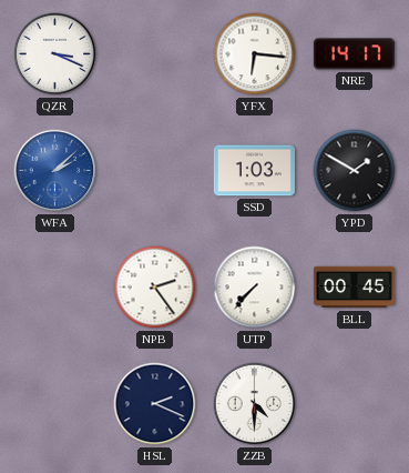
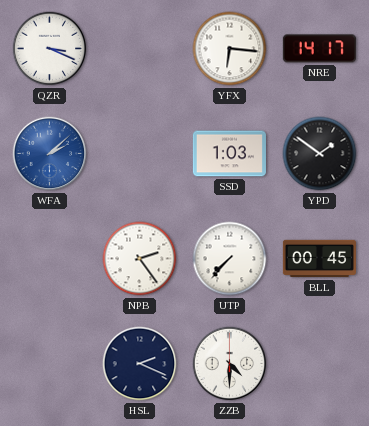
YPD: 1:50 -> 1:51 (320, 154)
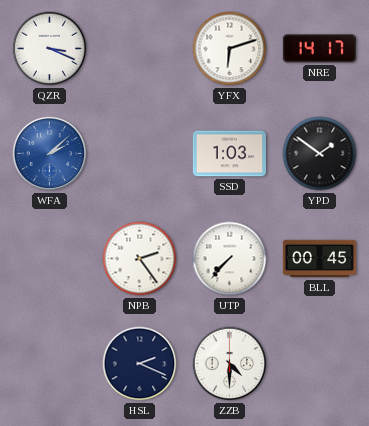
YFX: 6:16 -> 6:12 (230, 49)
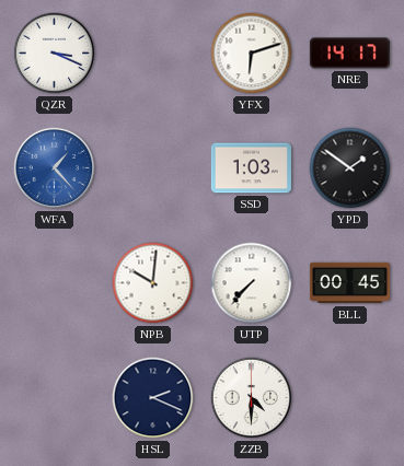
WFA: 2:08 -> 1:23 (55, 168)
NPB: 2:24 -> 10:01 (153, 283)
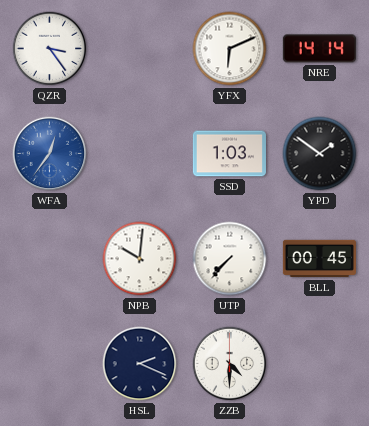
QZR: 3:19 -> 3:24 (50, 49)
YFX: 6:12 -> 6:11 (230, 49)
NRE: 14:17 -> 14:14 (319, 49)
WFA: 1:23 -> 12:36 (50, 154)
